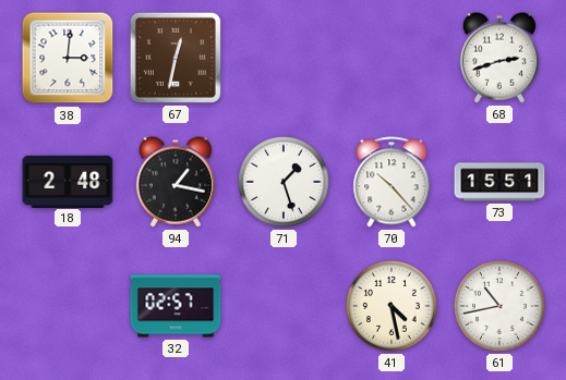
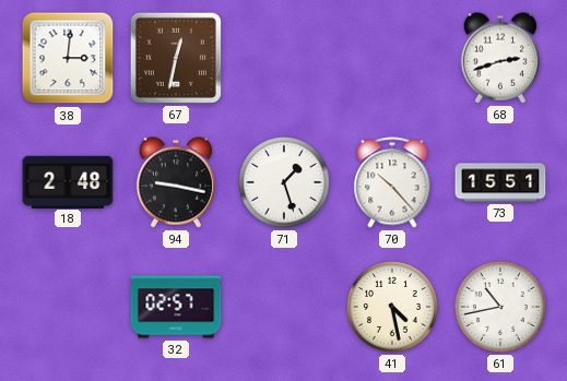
94: 1:17 -> 9:17 (175, 182)
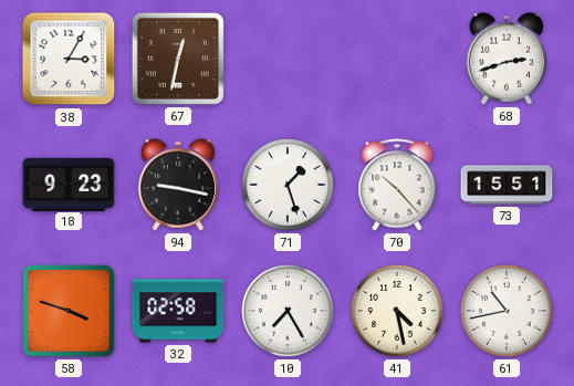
38: 3:01 -> 3:05 (69, 59)
18: 2:48 -> 9:23 (69, 184)
58: none -> 3:48 (70, 312)
32: 02:57 -> 02:58 (178, 311)
10: none -> 7:25 (289, 312)
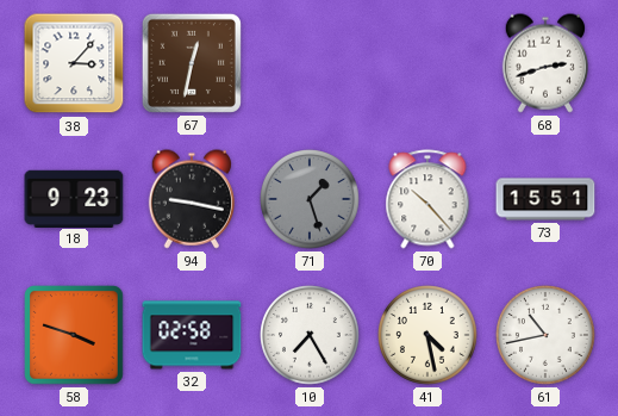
38: 3:05 -> 3:07 (74, 63)
71 dial: white -> grey (311, 200)
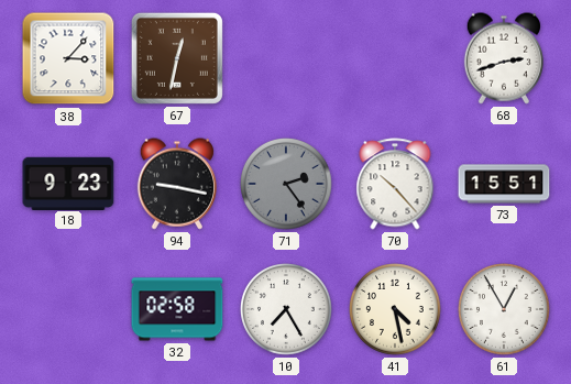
71: 1:27 -> 2:24 (287, 185)
58: 3:48 -> none (75, 336)
61: 10:43 -> 12:55 (505, 310)
